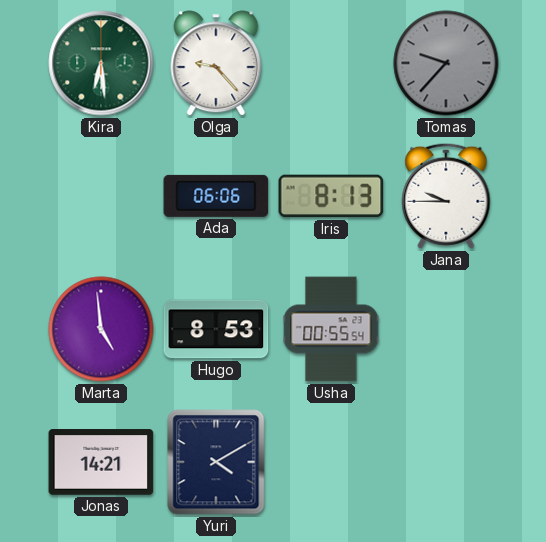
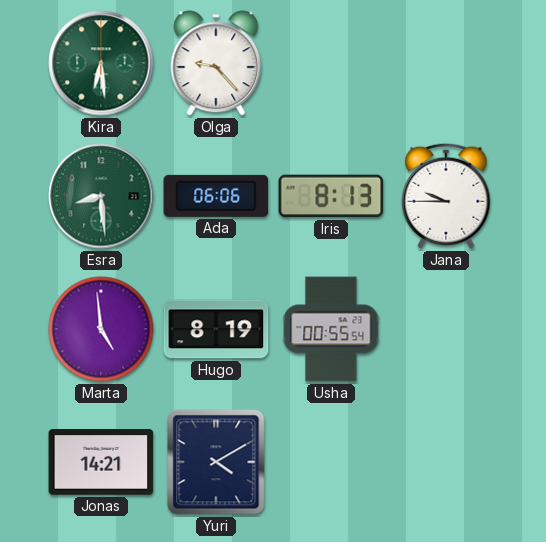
Tomas: 9:37 -> none (446, 63)
Esra: none -> 8:29 (101, 196)
Hugo: 8:53 -> 8:19 (216, 329)
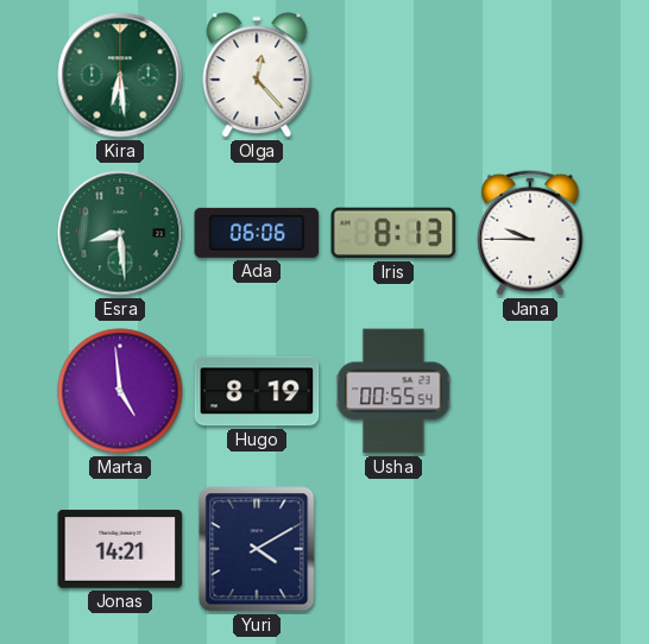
Olga: 9:23 -> 12:23 (257, 75)
